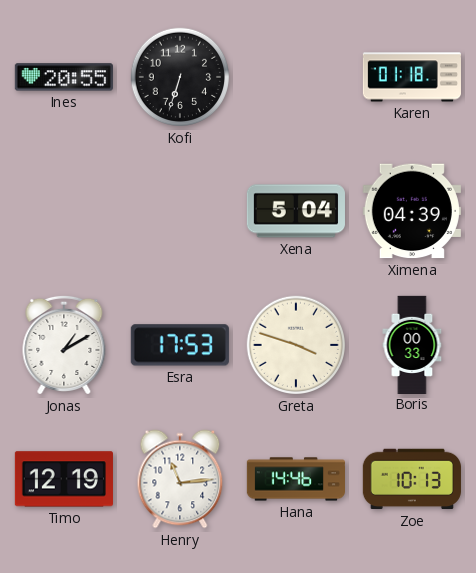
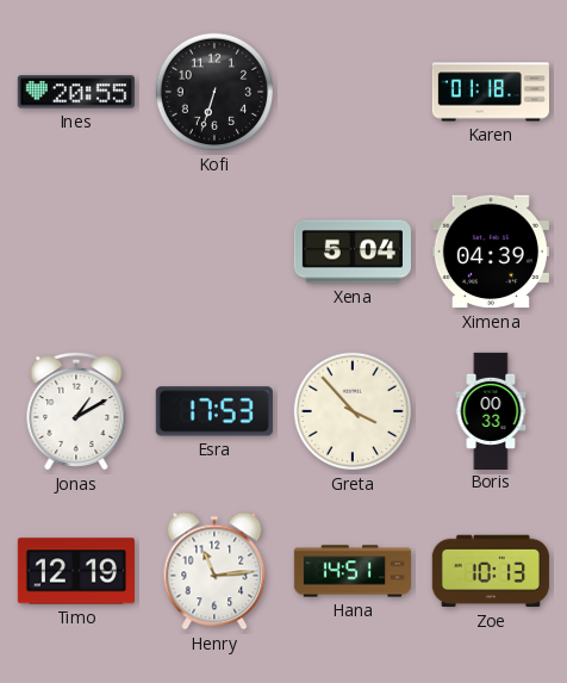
Greta: 3:48 -> 3:53 (353, 411)
Hana: 14:46 -> 14:51 (351, 571)
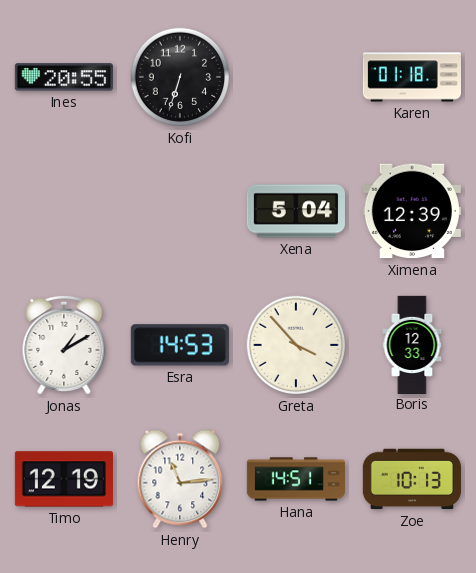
Ximena: 04:39 -> 12:39 (412, 211)
Esra: 17:53 -> 14:53 (180, 345)
Boris: 00:33 -> 12:33 (412, 344)
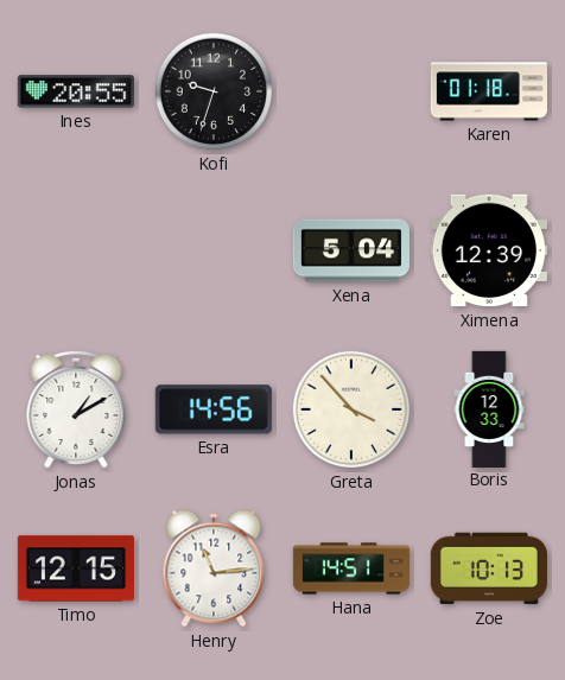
Kofi: 6:33 -> 9:33 (214, 91)
Esra: 14:53 -> 14:56 (214, 409)
Timo: 12:19 -> 12:15 (76, 568)
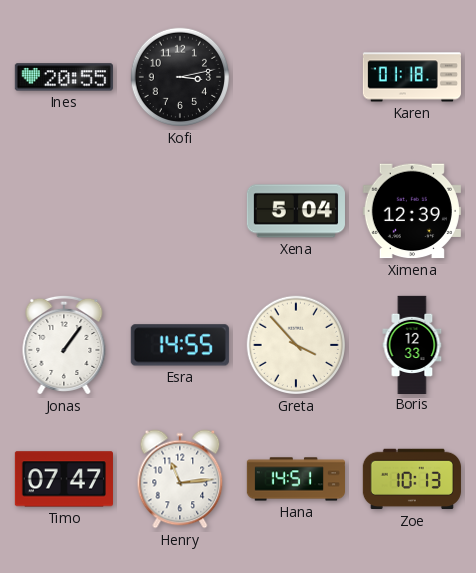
Kofi: 9:33 -> 3:13 (180, 77)
Jonas: 1:10 -> 1:06 (64, 345)
Esra: 14:56 -> 14:55 (180, 345)
Timo: 12:15 -> 07:47 (64, 479)
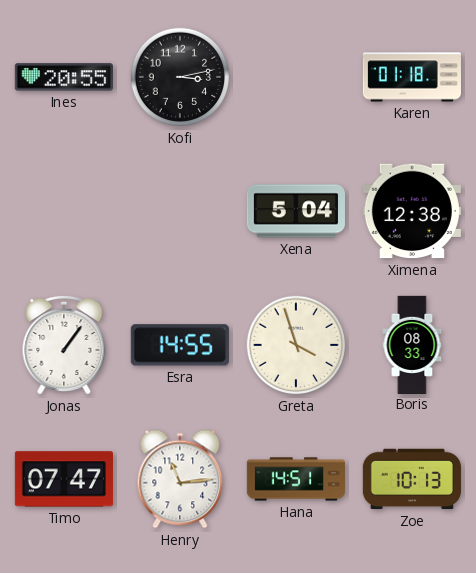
Ximena: 12:39 -> 12:38 (412, 211)
Greta: 3:53 -> 3:57 (296, 345)
Boris: 12:33 -> 08:33 (412, 344)
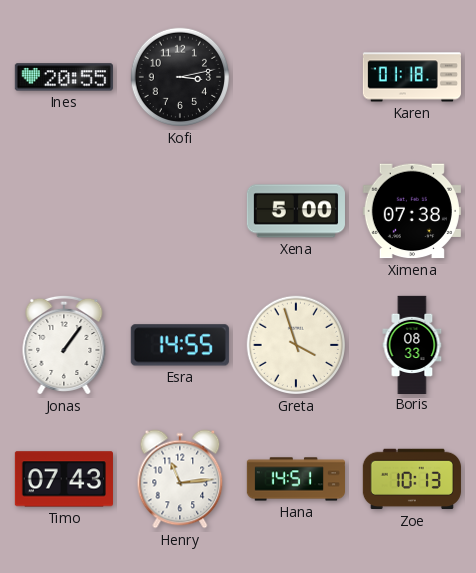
Xena: 5:04 -> 5:00 (296, 211)
Ximena: 12:38 -> 07:38 (412, 211)
Timo: 07:47 -> 07:43 (64, 479)
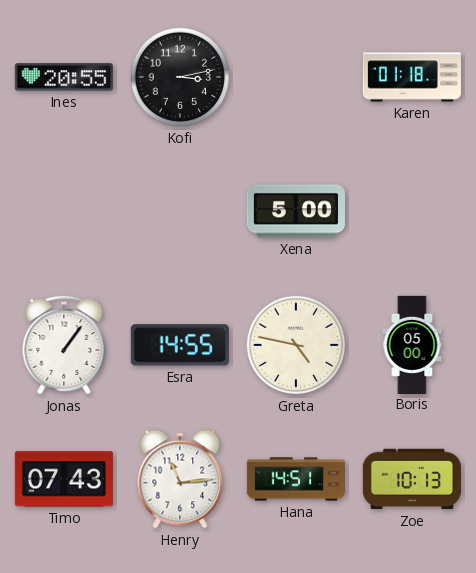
Ximena: 07:38 -> none (412, 211)
Greta: 3:57 -> 4:47 (296, 345)
Boris: 08:33 -> 05:00 (412, 344)
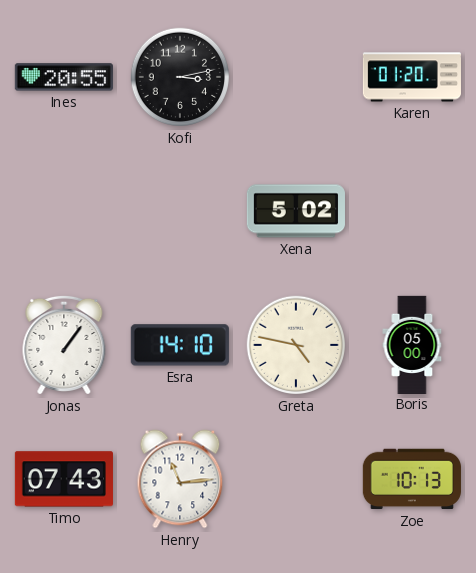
Karen: 01:18 -> 01:20 (412, 77)
Xena: 5:00 -> 5:02 (296, 211)
Esra: 14:55 -> 14:10 (180, 345)
Hana: 14:51 -> none (295, 479)
